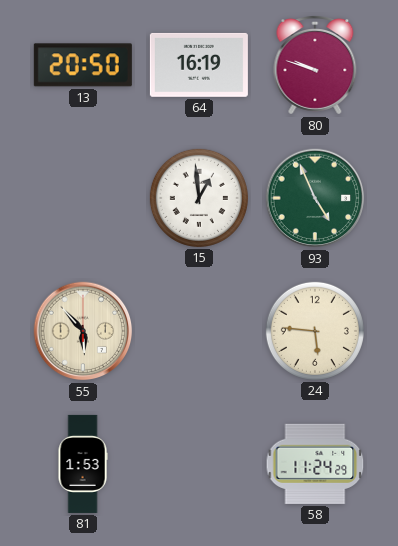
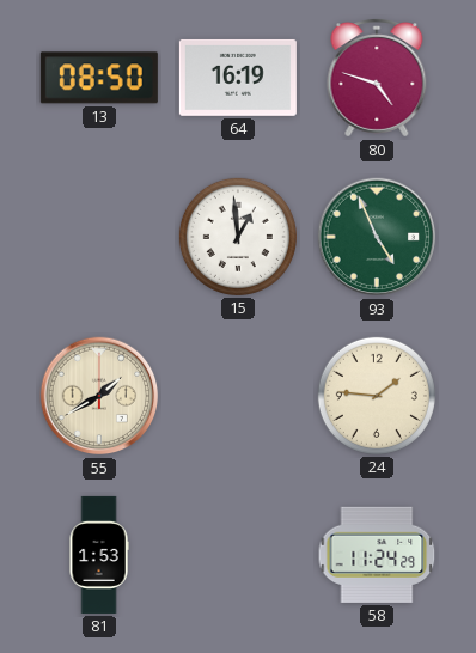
13: 20:50 -> 08:50 (99, 78)
80: 9:48 -> 4:48 (377, 79)
55: 5:53 -> 1:40 (99, 396)
24: 5:46 -> 1:46 (377, 396)
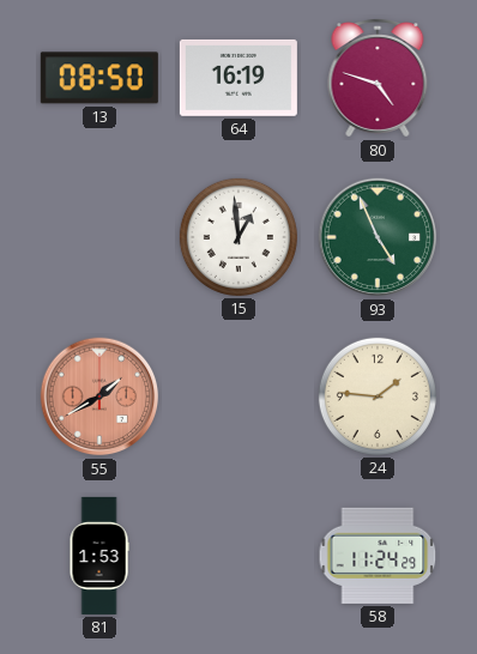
55 dial: cream -> salmon (99, 396)
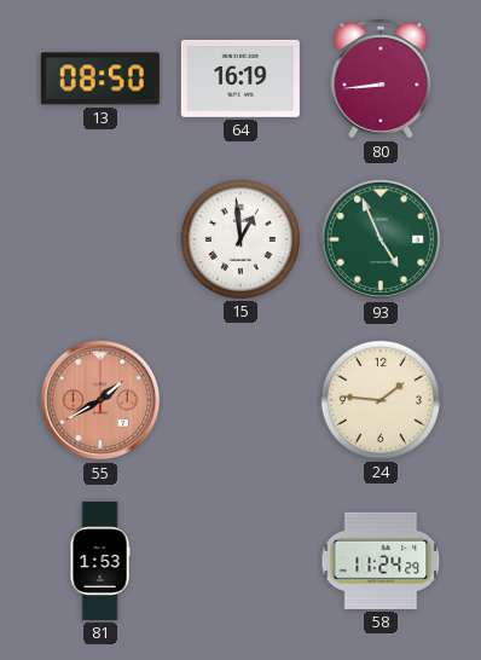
80: 4:48 -> 8:44 (381, 80)
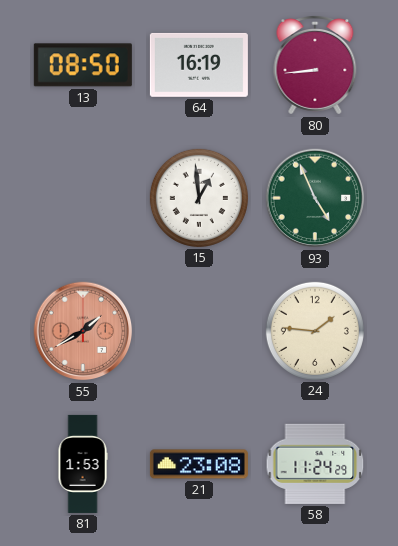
21: none -> 23:08 (199, 464)
